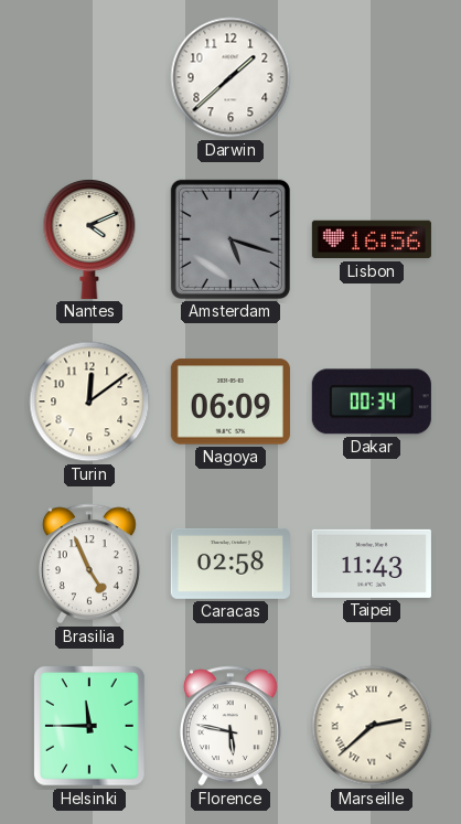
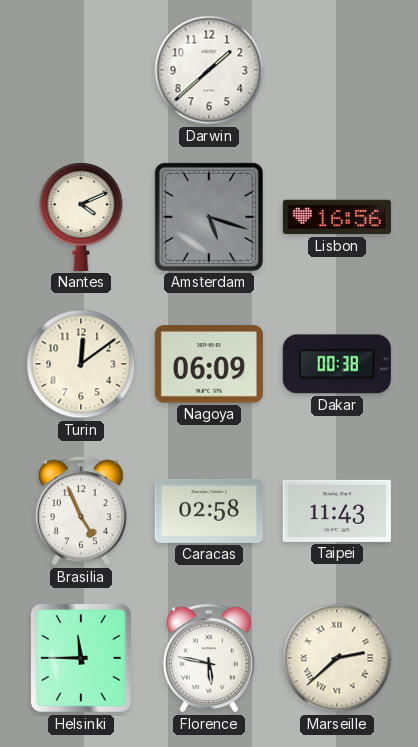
Dakar: 00:34 -> 00:38 (337, 364)
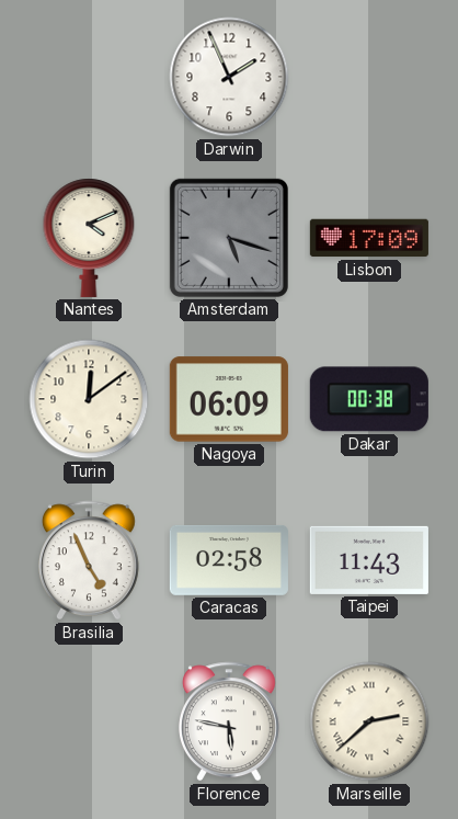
Darwin: 1:38 -> 1:56 (229, 77)
Lisbon: 16:56 -> 17:09 (369, 238)
Helsinki: 11:45 -> none (82, 659)
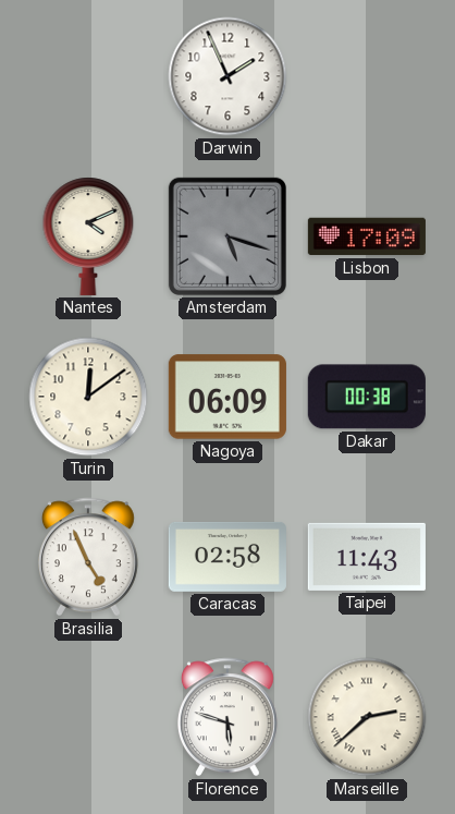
Florence: 5:47 -> 5:48 (228, 717)
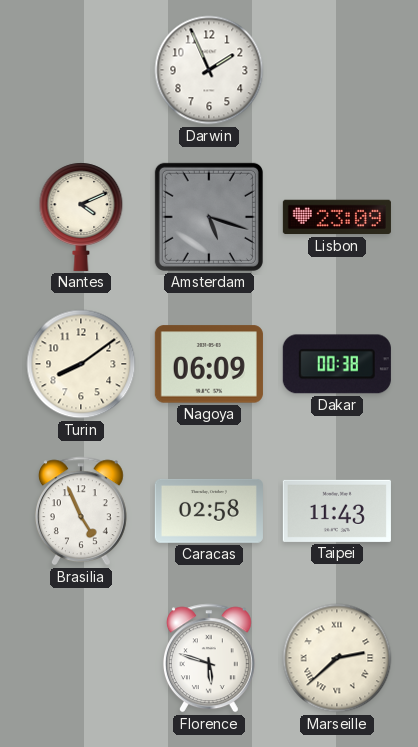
Lisbon: 17:09 -> 23:09 (337, 217)
Turin: 12:09 -> 8:09 (81, 364)
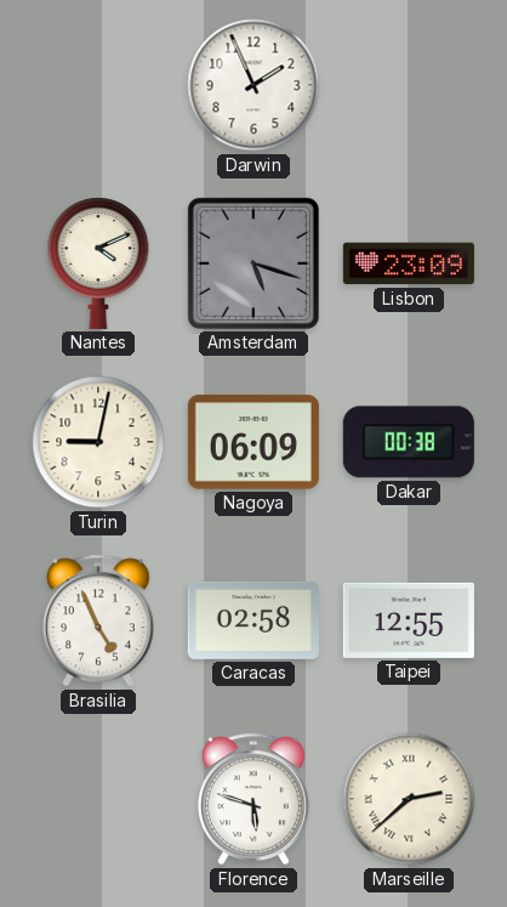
Turin: 8:09 -> 9:02 (98, 442)
Taipei: 11:43 -> 12:55 (409, 620)
